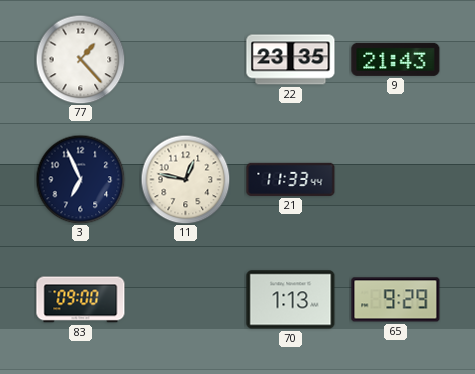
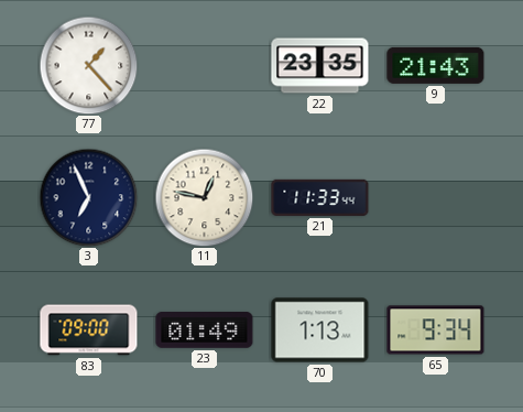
23: none -> 01:49 (205, 330)
65: 9:29 -> 9:34 (436, 330)
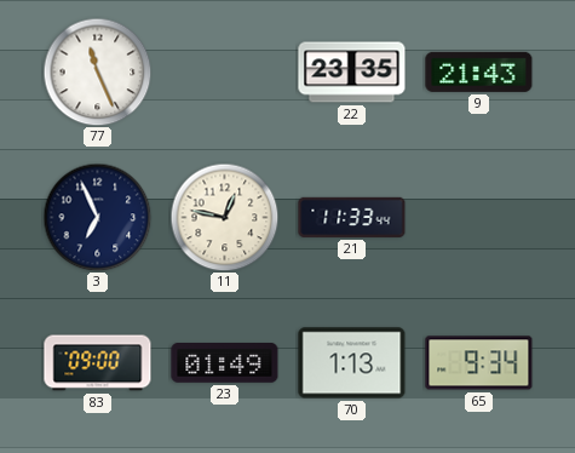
77: 1:23 -> 11:26 (97, 71)
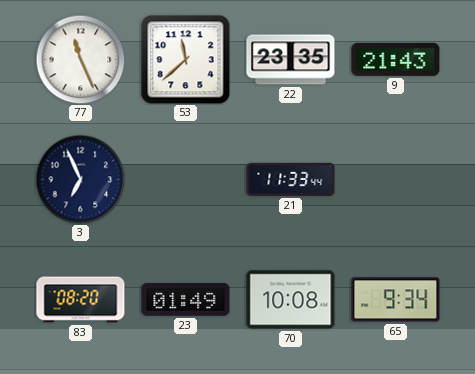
53: none -> 11:38 (186, 60)
11: 12:47 -> none (224, 217)
83: 09:00 -> 08:20 (81, 300)
70: 1:13 -> 10:08 (291, 300)
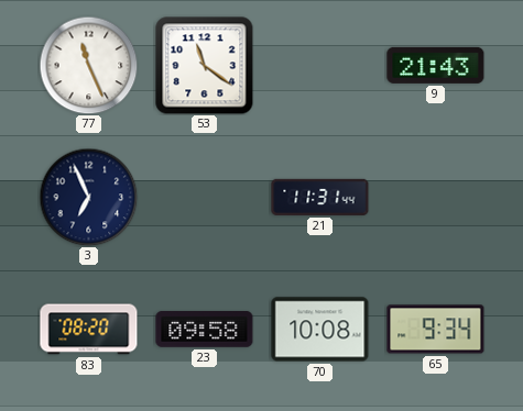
53: 11:38 -> 11:21 (205, 66)
22: 23:35 -> none (291, 60)
21: 11:33 -> 11:31 (320, 197)
23: 01:49 -> 09:58 (205, 330)
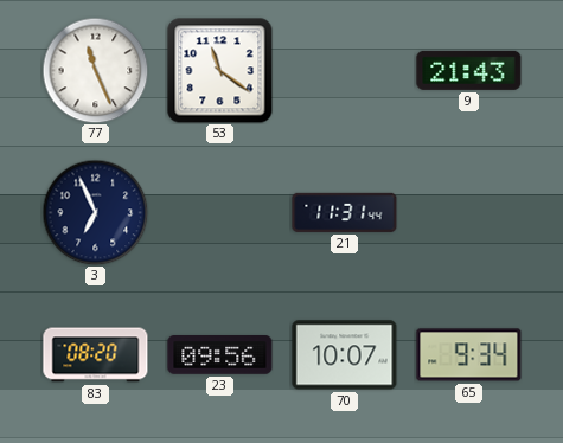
23: 09:58 -> 09:56 (220, 355)
70: 10:08 -> 10:07 (345, 355)
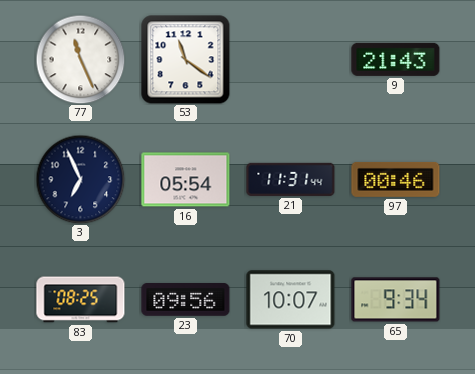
16: none -> 05:54 (186, 180)
97: none -> 00:46 (396, 179)
83: 08:20 -> 08:25 (81, 300)
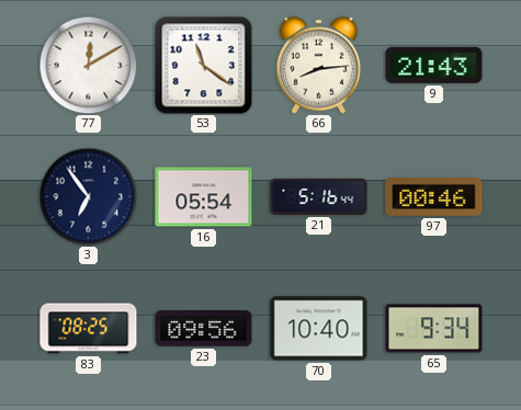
77: 11:26 -> 12:10 (88, 65)
66: none -> 8:14 (318, 66)
3: 6:56 -> 6:54 (88, 196)
21: 11:31 -> 5:16 (319, 196)
70: 10:07 -> 10:40 (319, 329)
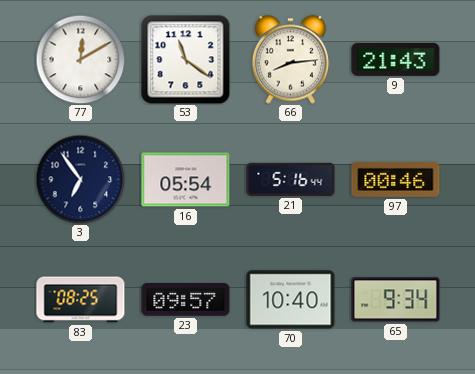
23: 09:56 -> 09:57 (186, 300)
